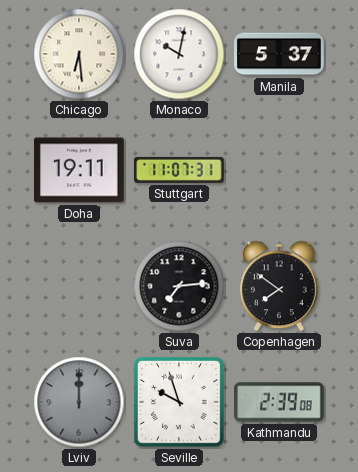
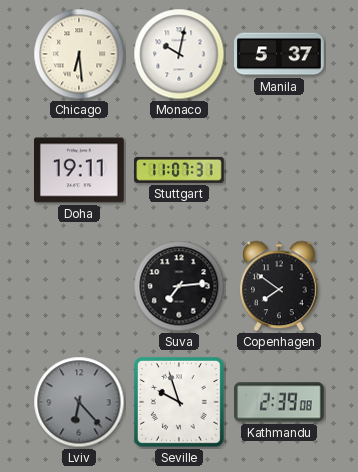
Lviv: 12:00 -> 6:23 (79, 402)
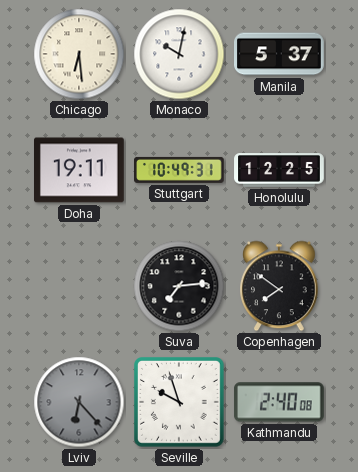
Stuttgart: 11:07 -> 10:49 (180, 170)
Honolulu: none -> 12:25 (279, 170)
Kathmandu: 2:39 -> 2:40 (280, 402)
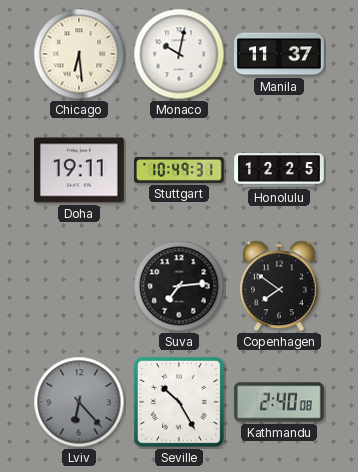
Manila: 5:37 -> 11:37 (280, 54)
Seville: 9:57 -> 10:25 (180, 403)
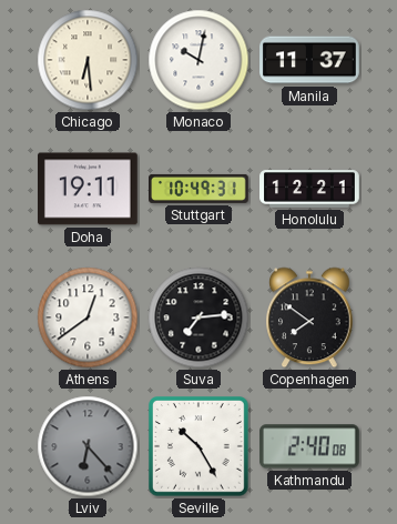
Honolulu: 12:25 -> 12:21 (309, 189)
Athens: none -> 12:39 (88, 318)
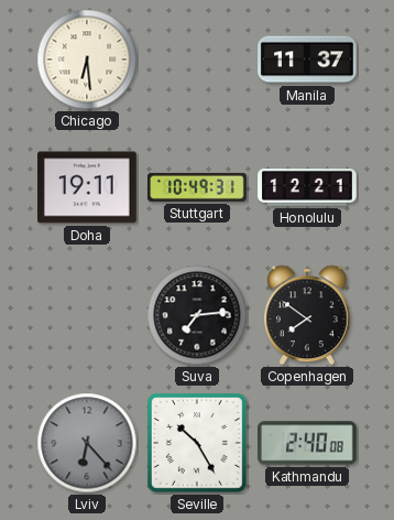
Monaco: 10:02 -> none (198, 60)
Athens: 12:39 -> none (88, 318)
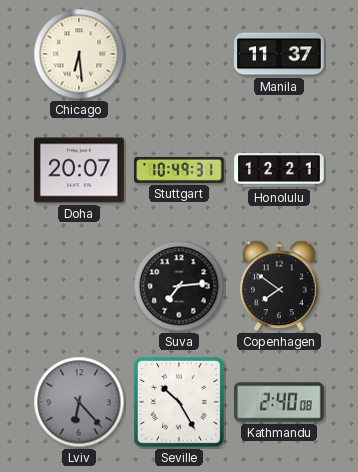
Doha: 19:11 -> 20:07 (80, 170)
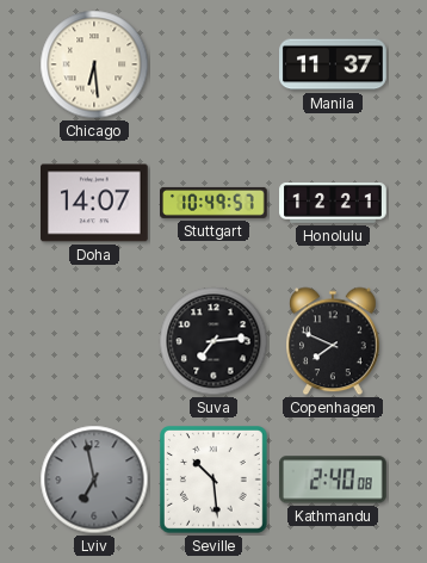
Doha: 20:07 -> 14:07 (95, 203)
Stuttgart: 10:49:31 -> 10:49:57 (215, 203)
Copenhagen: 7:51 -> 7:49 (333, 341)
Lviv: 6:23 -> 6:58 (94, 480)
Seville: 10:25 -> 10:29 (215, 481)
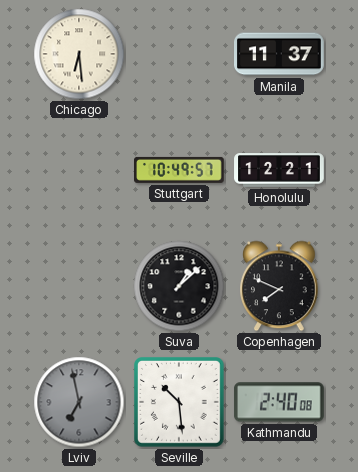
Doha: 14:07 -> none (95, 203)
Suva: 7:14 -> 1:08 (179, 286)
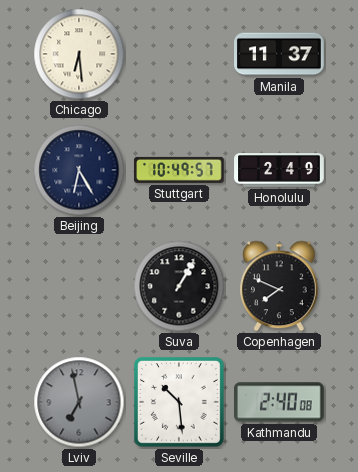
Beijing: none -> 6:25 (79, 170)
Honolulu: 12:21 -> 2:49 (279, 170)
Suva: 1:08 -> 1:05 (179, 286)
